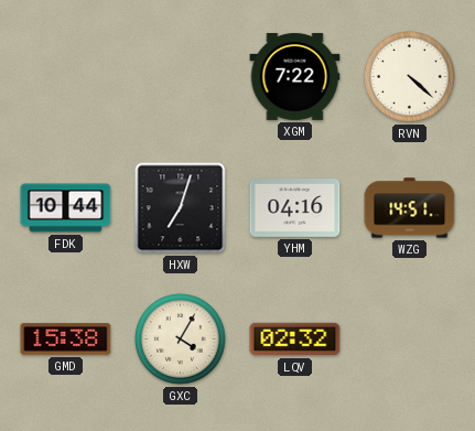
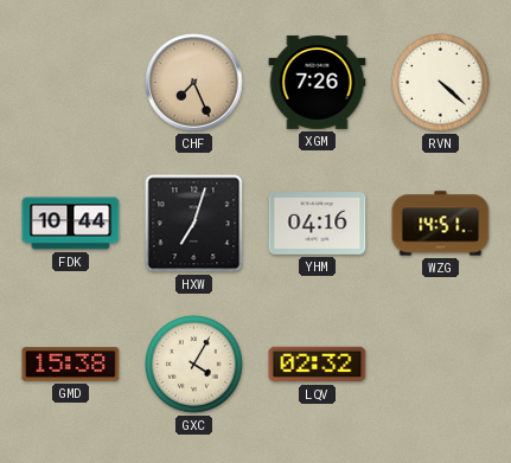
CHF: none -> 7:26 (194, 83)
XGM: 7:22 -> 7:26 (318, 82)
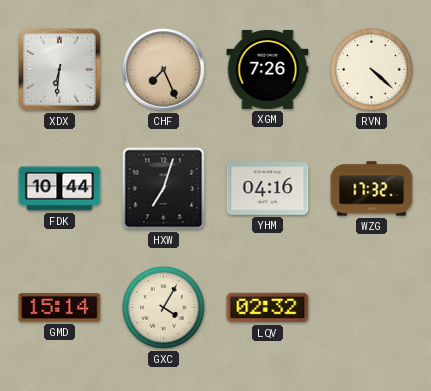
XDX: none -> 6:31 (60, 70)
WZG: 14:51 -> 17:32 (372, 189)
GMD: 15:38 -> 15:14 (60, 308)
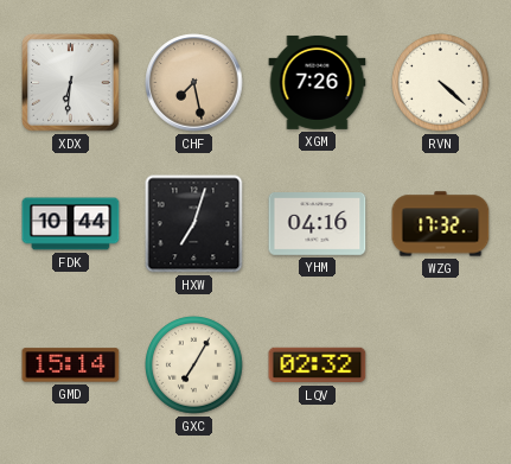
CHF: 7:26 -> 7:28 (194, 83)
GXC: 4:05 -> 7:05 (194, 366)
